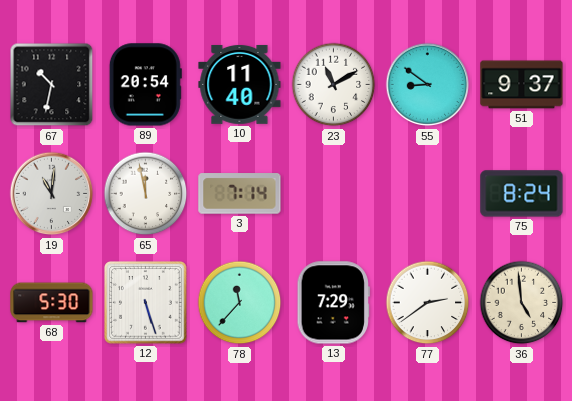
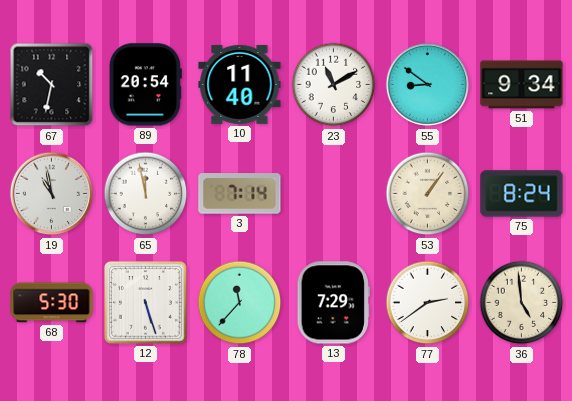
51: 9:37 -> 9:34 (522, 85)
19: 11:01 -> 10:58 (52, 194)
53: none -> 1:06 (428, 194)
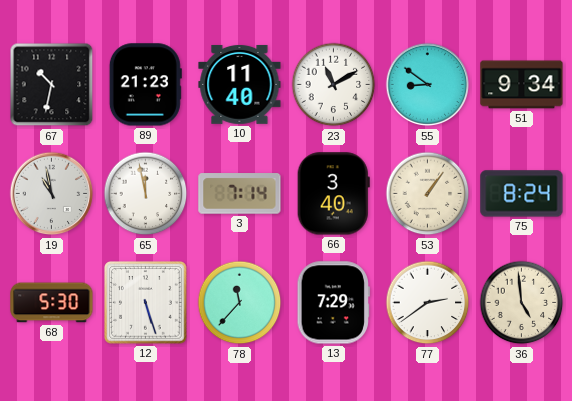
89: 20:54 -> 21:23 (145, 85)
66: none -> 3:40 (333, 194)
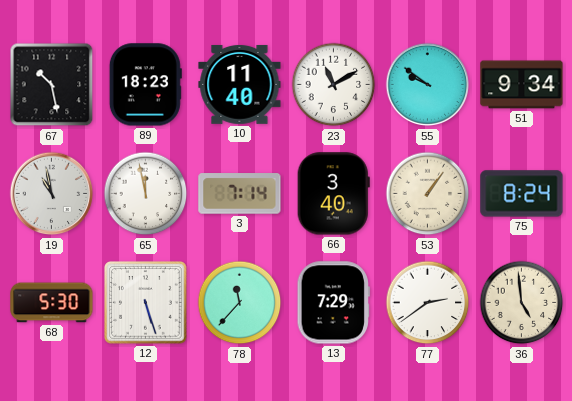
67: 10:32 -> 10:28 (52, 85)
89: 21:23 -> 18:23 (145, 85)
55: 8:51 -> 9:51 (428, 85)
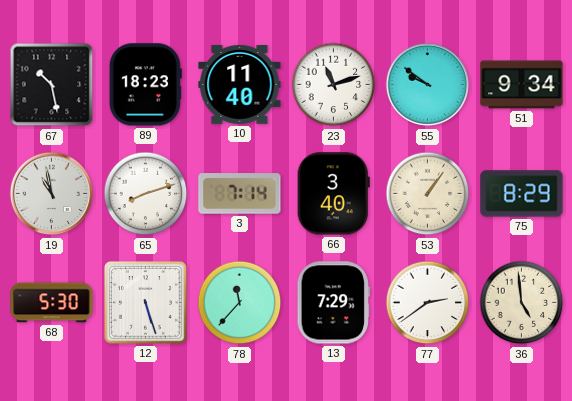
23: 11:10 -> 11:12 (334, 85)
65: 11:58 -> 8:12 (146, 194)
75: 8:24 -> 8:29 (522, 194)
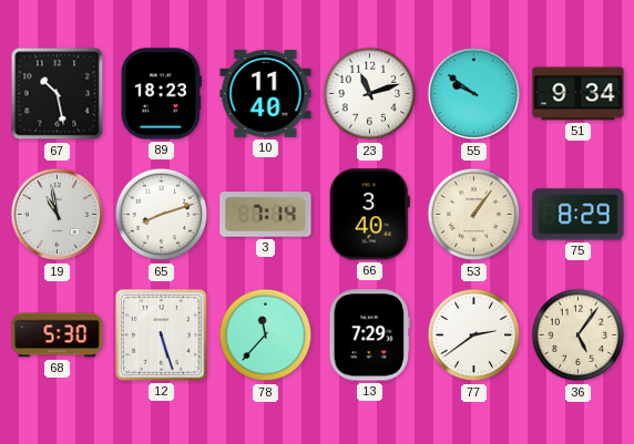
36: 4:59 -> 5:06 (579, 335)
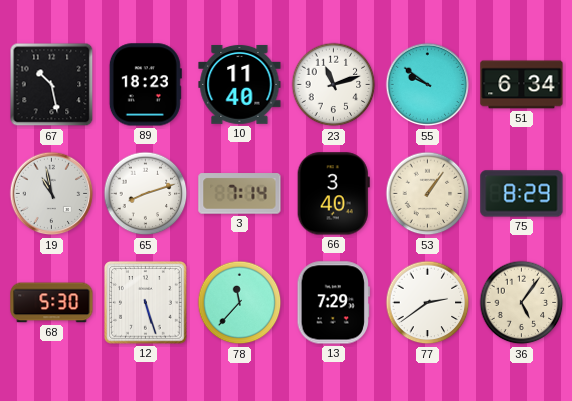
51: 9:34 -> 6:34 (522, 85)
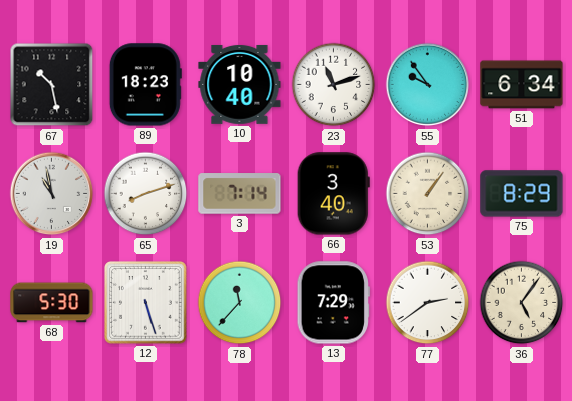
10: 11:40 -> 10:40 (240, 84)
55: 9:51 -> 9:54 (428, 85)
